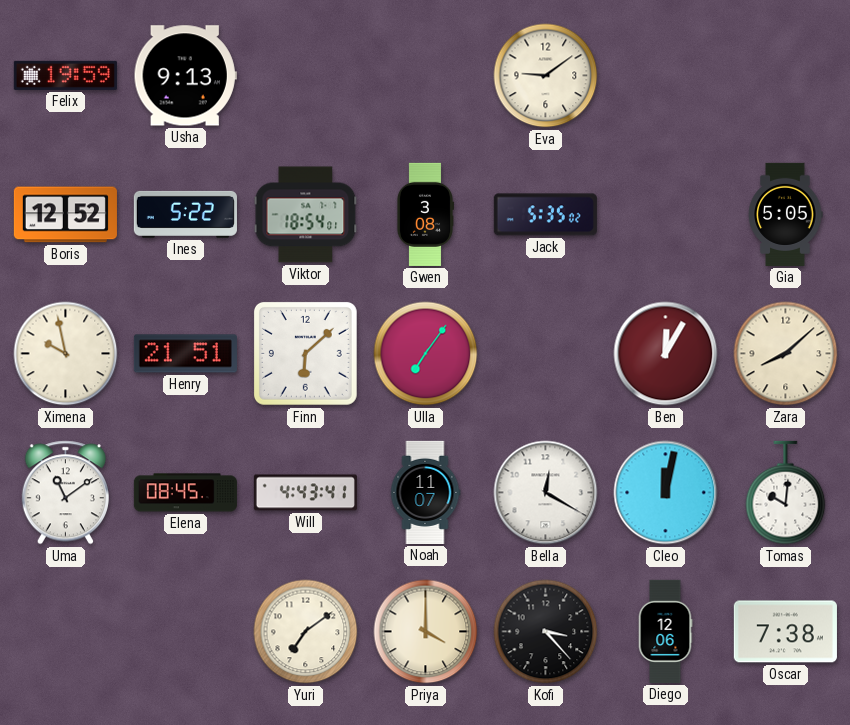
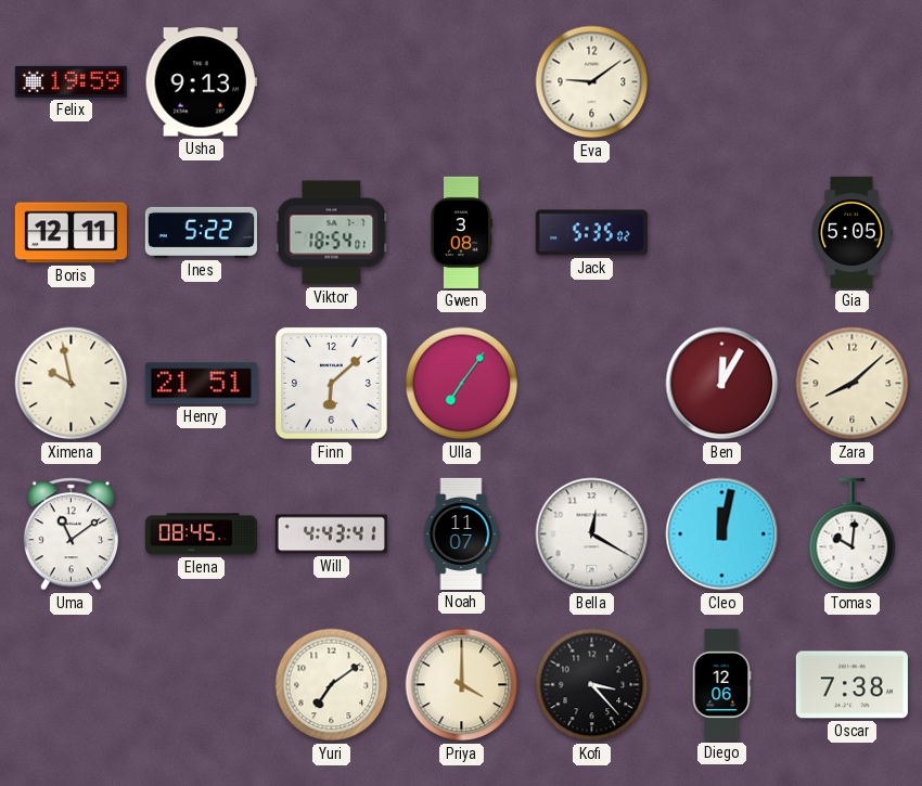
Boris: 12:52 -> 12:11 (71, 233)
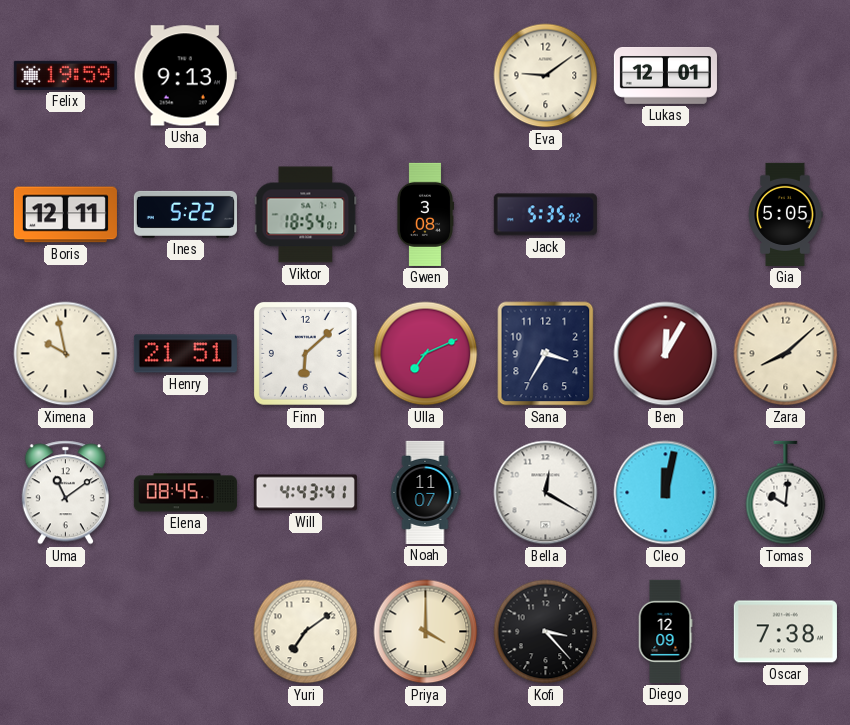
Lukas: none -> 12:01 (665, 76)
Ulla: 7:06 -> 7:11 (426, 354)
Sana: none -> 3:35 (546, 354)
Diego: 12:06 -> 12:09 (665, 631)
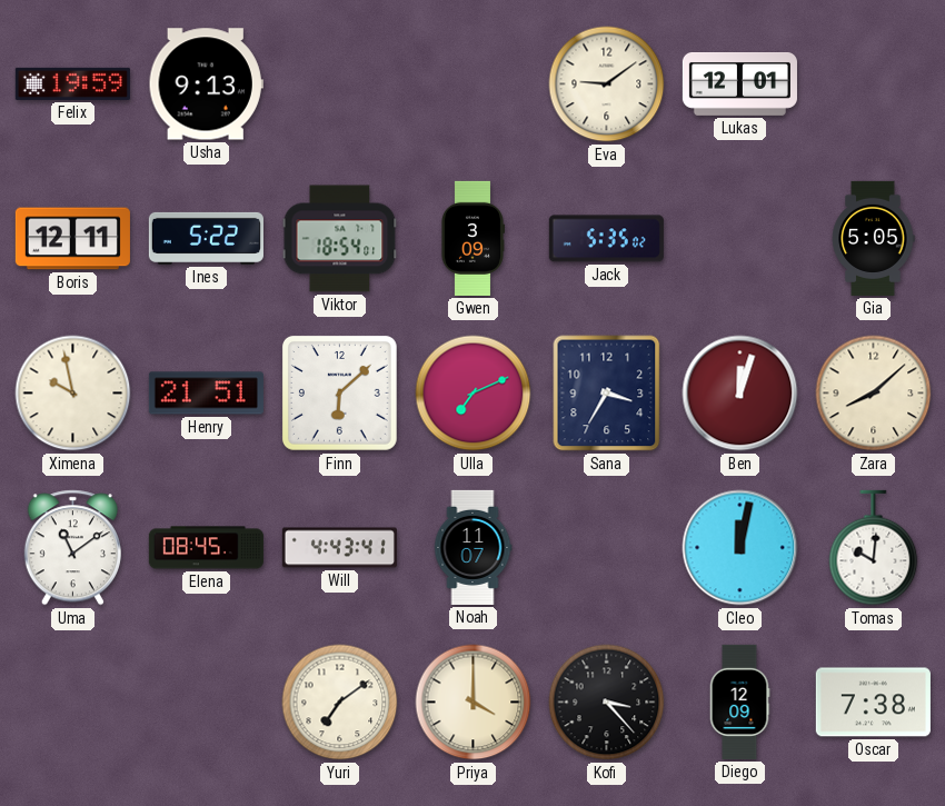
Gwen: 3:08 -> 3:09 (471, 238)
Ben: 12:05 -> 12:03 (740, 394)
Bella: 12:20 -> none (546, 493)
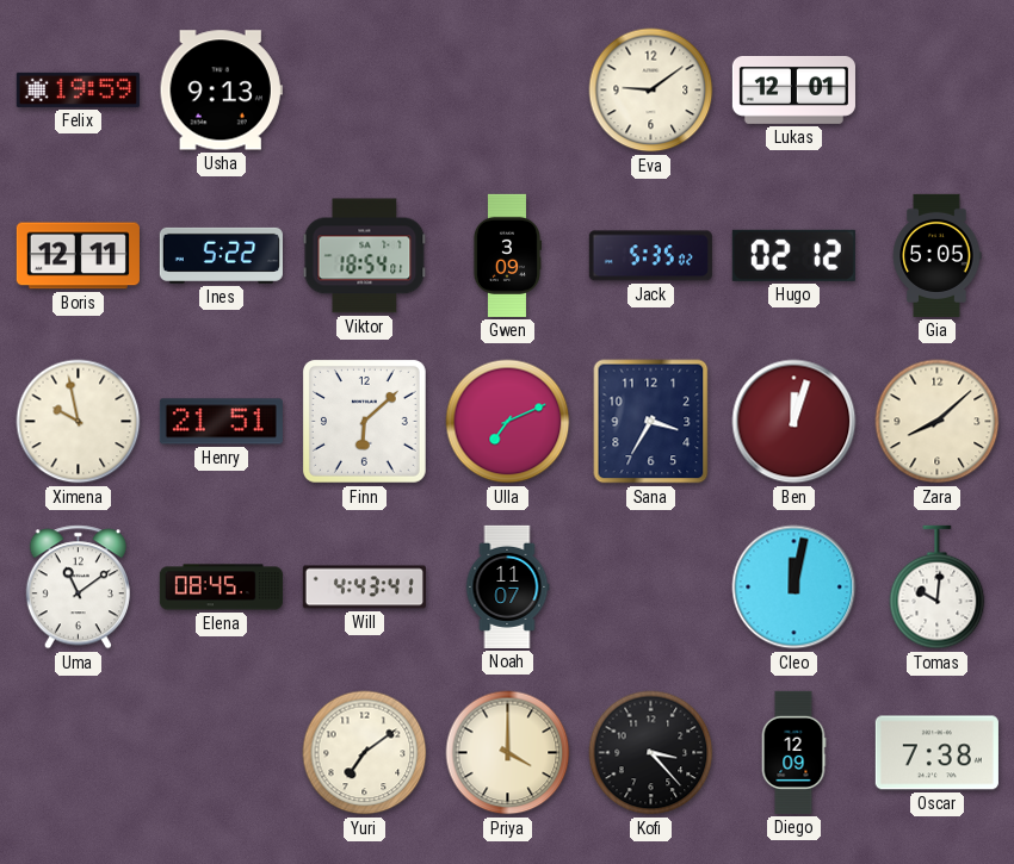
Hugo: none -> 02:12 (793, 255)
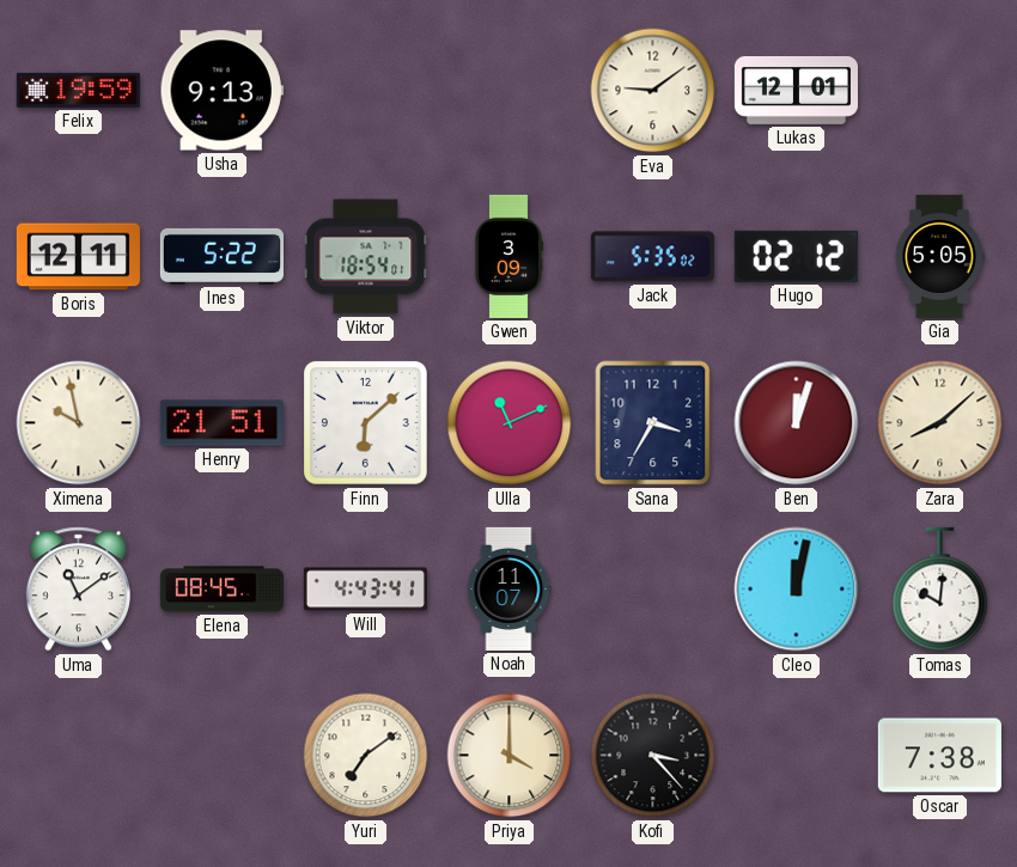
Ulla: 7:11 -> 11:11 (510, 423)
Diego: 12:09 -> none (793, 752)
